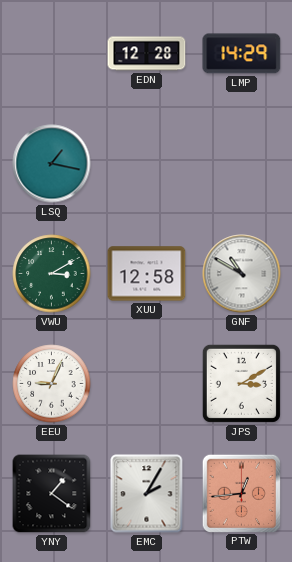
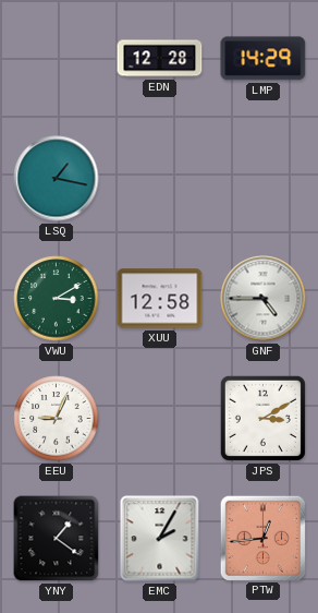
GNF: 10:50 -> 4:45 (264, 299)
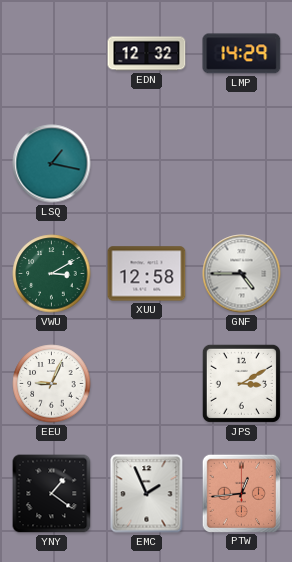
EDN: 12:28 -> 12:32 (147, 54)
EMC: 2:05 -> 1:56 (147, 494)
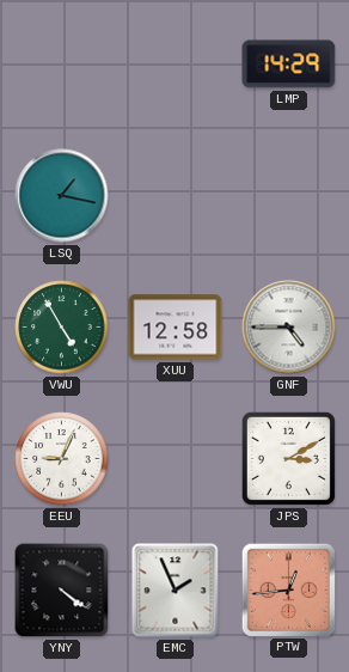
EDN: 12:32 -> none (147, 54)
VWU: 3:10 -> 4:55 (62, 328)
YNY: 1:21 -> 4:21 (62, 591)
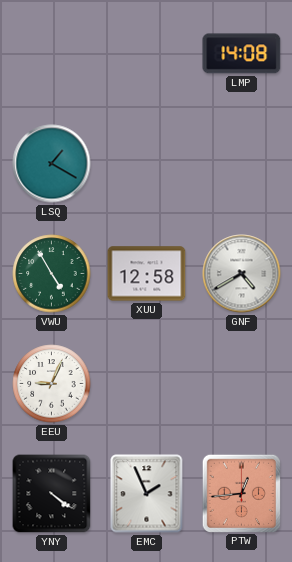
LMP: 14:29 -> 14:08 (242, 54)
LSQ: 1:17 -> 1:20 (52, 164)
GNF: 4:45 -> 4:40 (242, 274)
JPS: 3:10 -> none (288, 458)
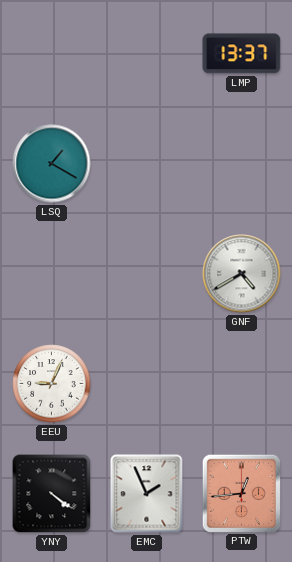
LMP: 14:08 -> 13:37 (242, 54)
VWU: 4:55 -> none (52, 274)
XUU: 12:58 -> none (147, 274)
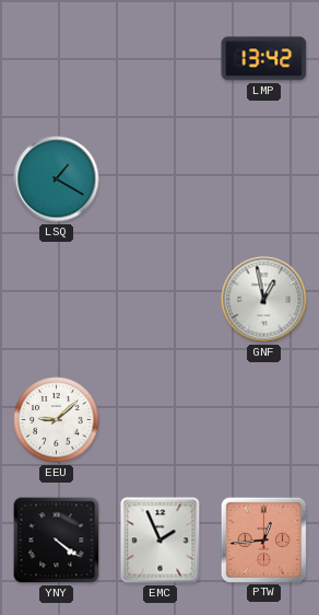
LMP: 13:37 -> 13:42 (264, 59)
GNF: 4:40 -> 12:58 (264, 300)
EEU: 9:04 -> 9:08 (57, 420)
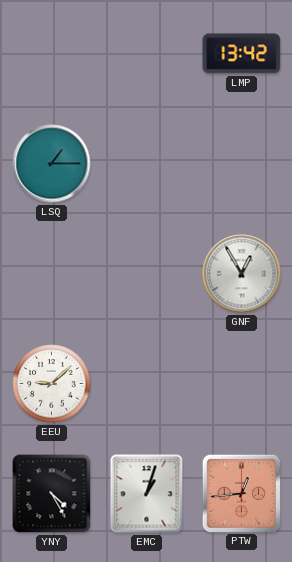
LSQ: 1:20 -> 1:15 (52, 164)
GNF: 12:58 -> 12:55 (242, 274)
YNY: 4:21 -> 4:25 (52, 494)
EMC: 1:56 -> 1:03 (147, 494)
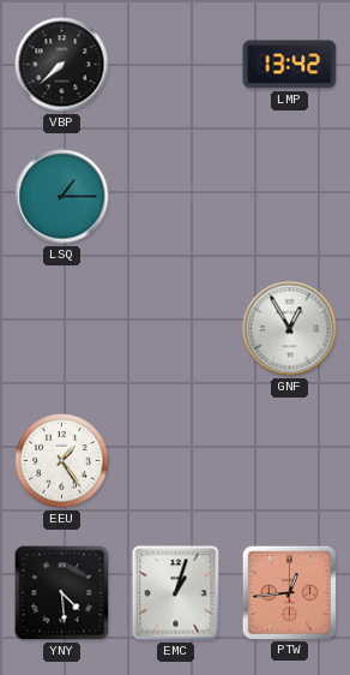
VBP: none -> 7:38 (62, 65)
EEU: 9:08 -> 1:24 (62, 461)
YNY: 4:25 -> 4:29 (62, 593)
